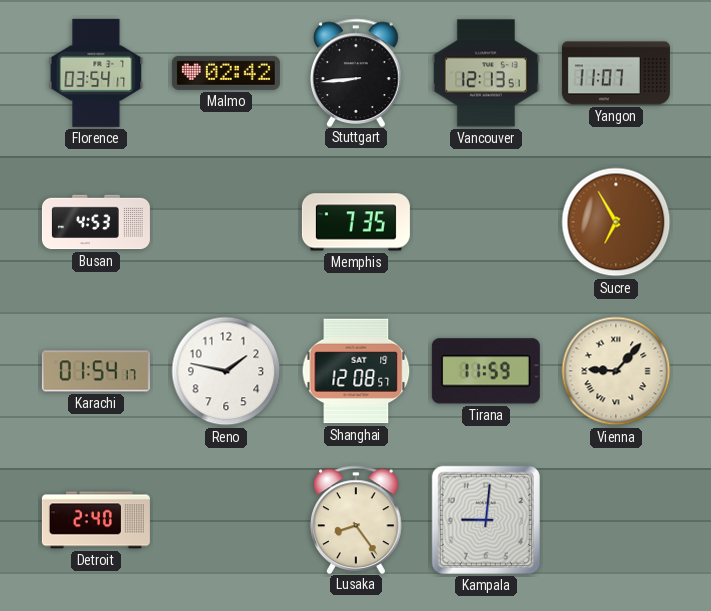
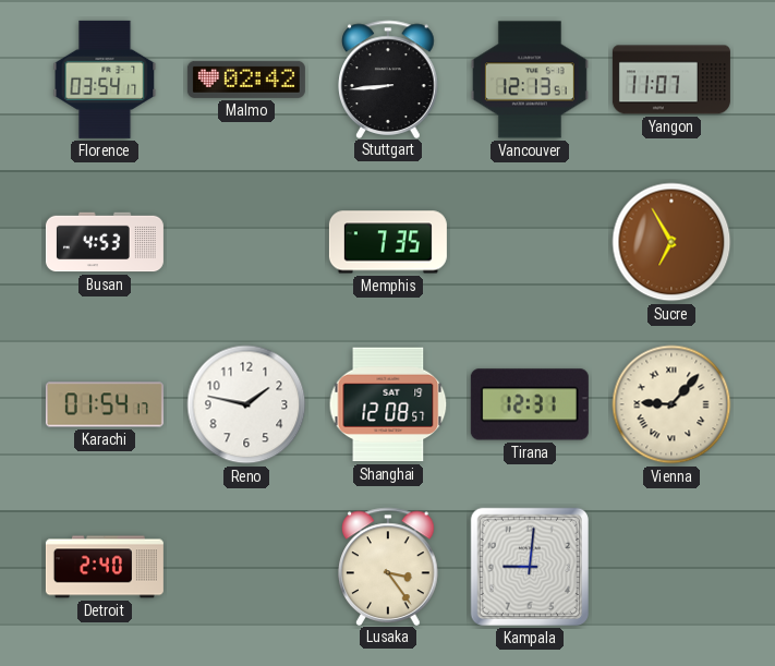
Tirana: 11:59 -> 12:31 (530, 404)
Lusaka: 8:24 -> 3:24 (388, 566)
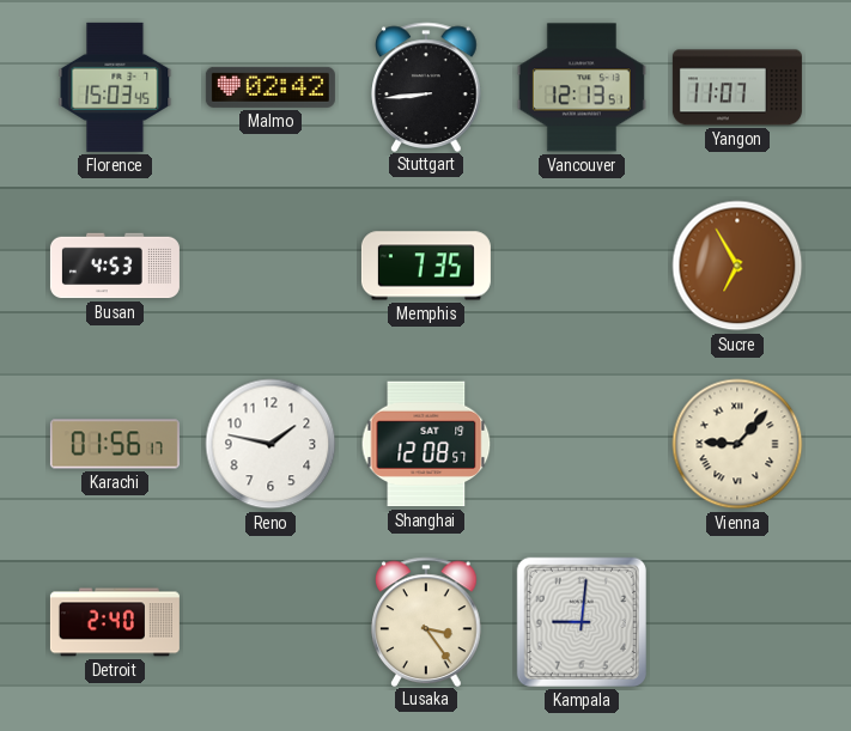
Florence: 03:54 -> 15:03 (115, 87)
Karachi: 01:54 -> 01:56 (115, 444)
Tirana: 12:31 -> none (530, 404)
